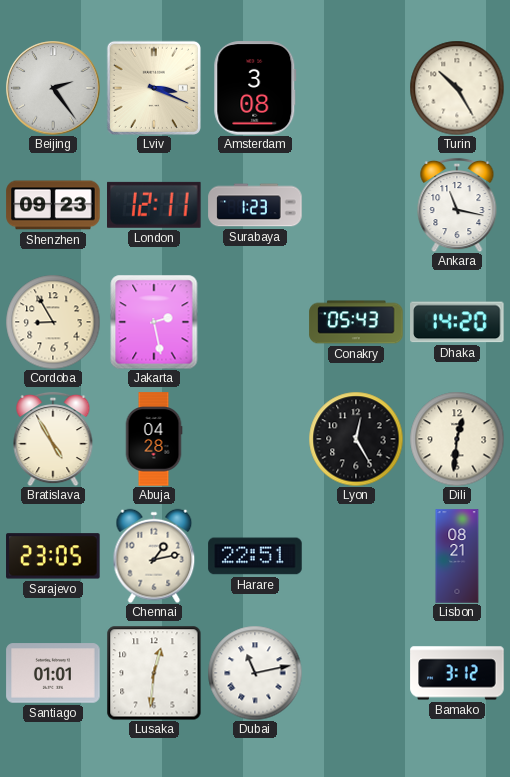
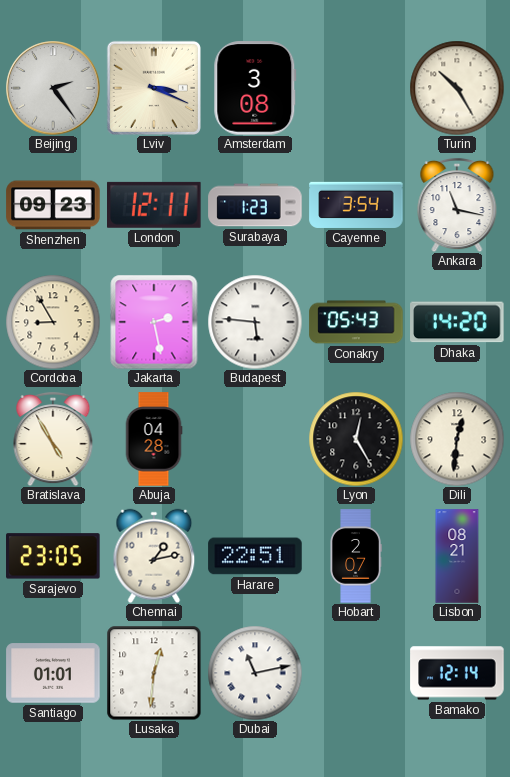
Cayenne: none -> 3:54 (356, 205)
Budapest: none -> 5:46 (255, 322)
Hobart: none -> 2:07 (356, 556)
Bamako: 3:12 -> 12:14 (457, 673)
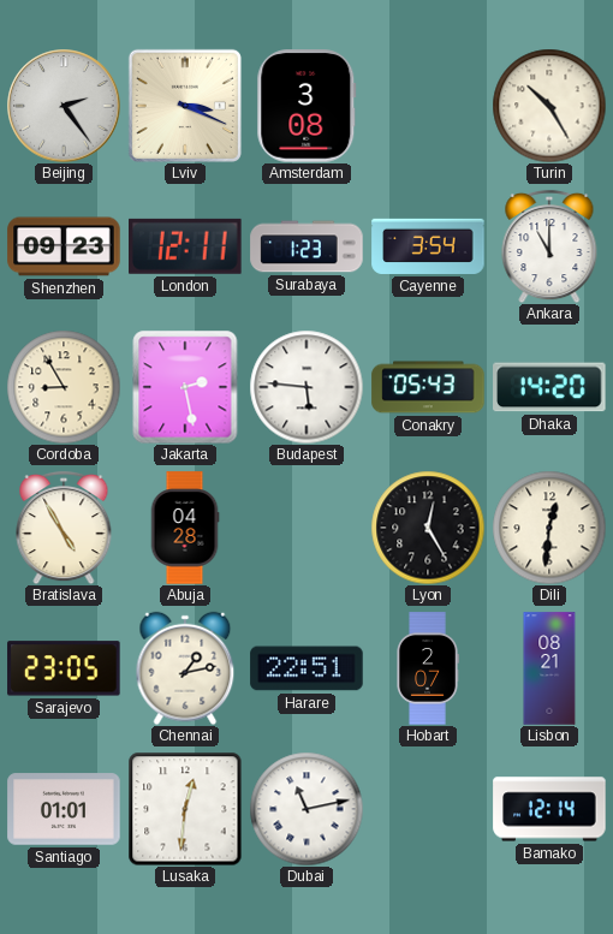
Ankara: 11:17 -> 11:00 (549, 246)
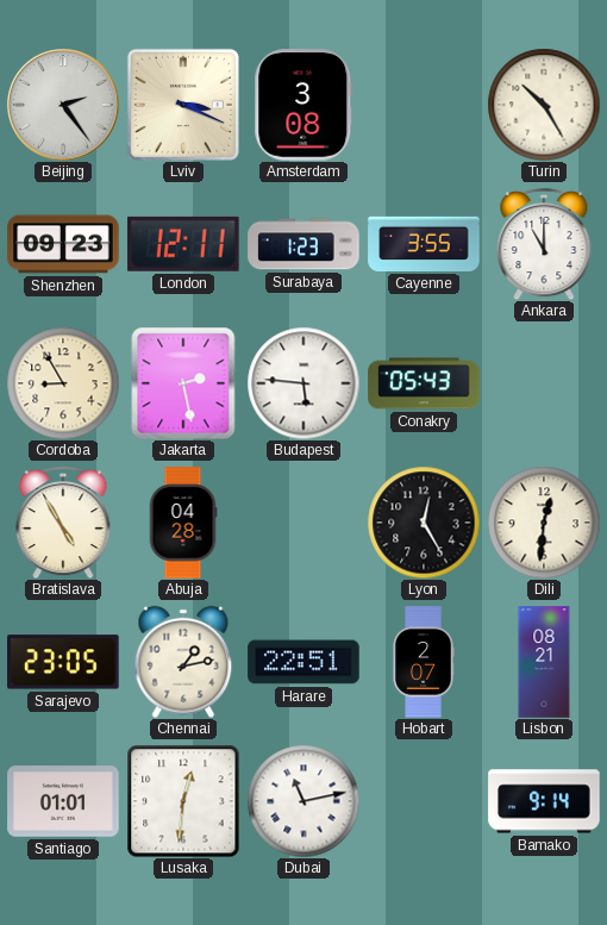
Cayenne: 3:54 -> 3:55 (424, 244)
Dhaka: 14:20 -> none (549, 387)
Bamako: 12:14 -> 9:14 (544, 801)
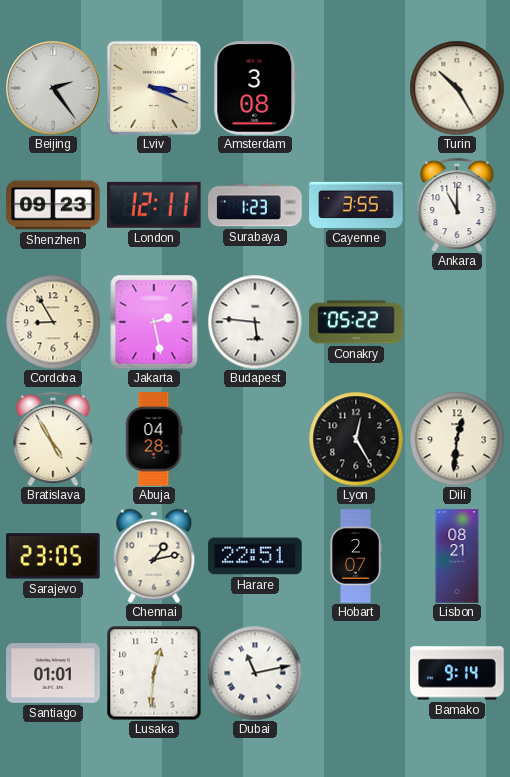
Conakry: 05:43 -> 05:22 (356, 322)
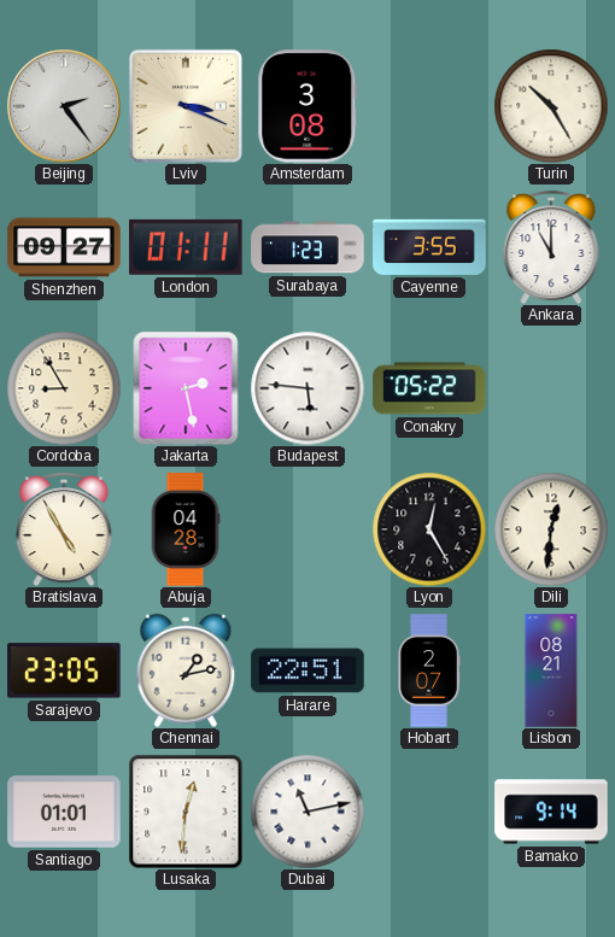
Shenzhen: 09:23 -> 09:27 (64, 247)
London: 12:11 -> 01:11 (187, 247)
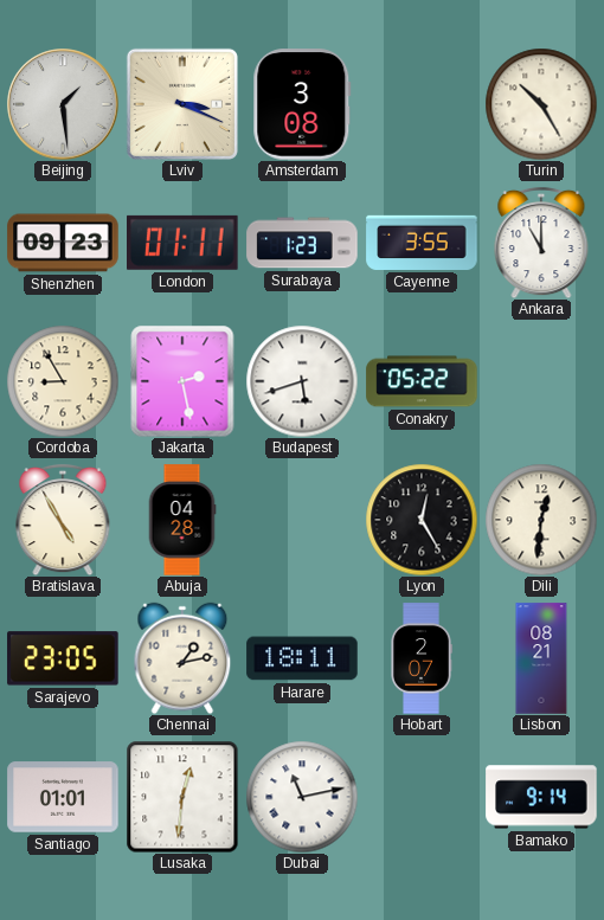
Beijing: 2:24 -> 1:29 (63, 104)
Shenzhen: 09:27 -> 09:23 (63, 243)
Budapest: 5:46 -> 5:42 (302, 381)
Harare: 22:51 -> 18:11 (302, 658)
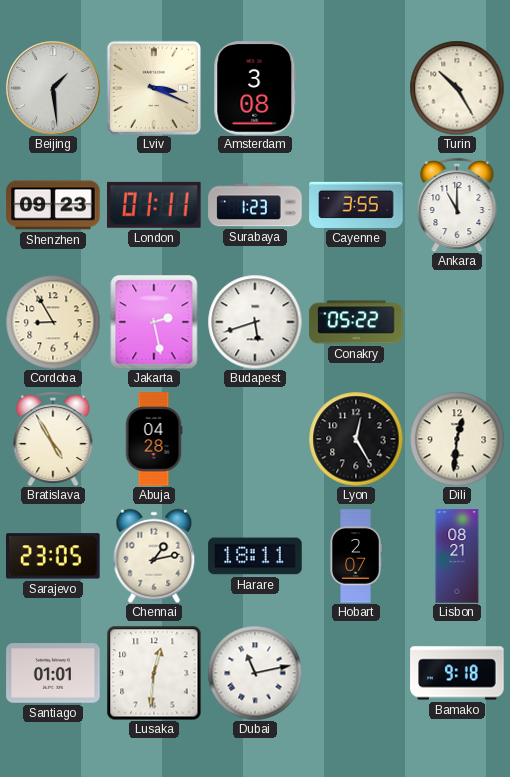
Bamako: 9:14 -> 9:18 (457, 673)
